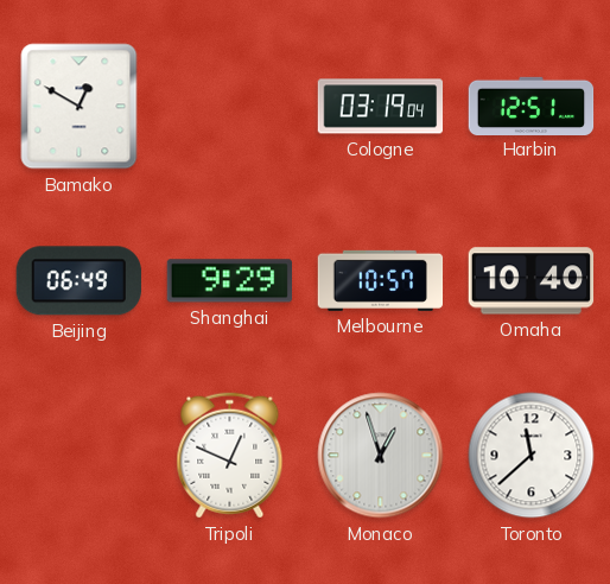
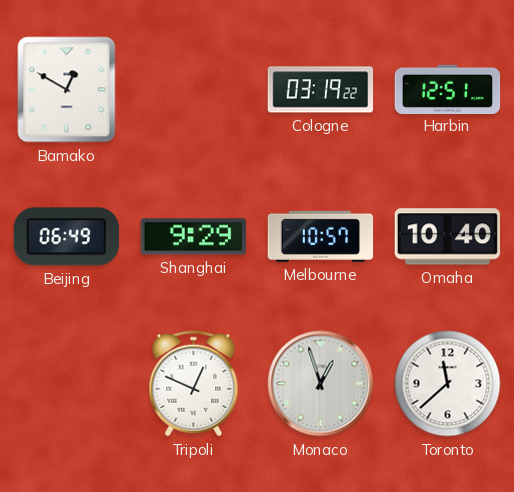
Cologne: 03:19:04 -> 03:19:22 (321, 90)
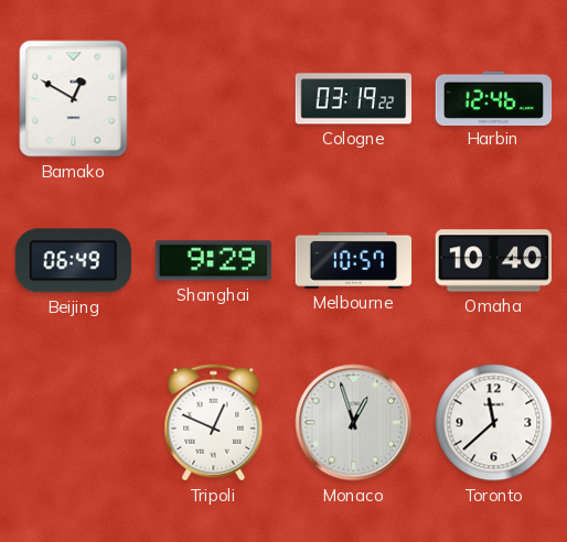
Harbin: 12:51 -> 12:46 (494, 98)
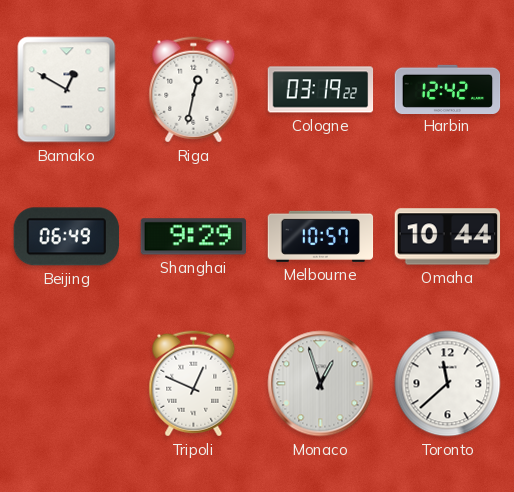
Riga: none -> 12:32 (194, 90)
Harbin: 12:46 -> 12:42 (448, 89)
Omaha: 10:40 -> 10:44 (448, 237)
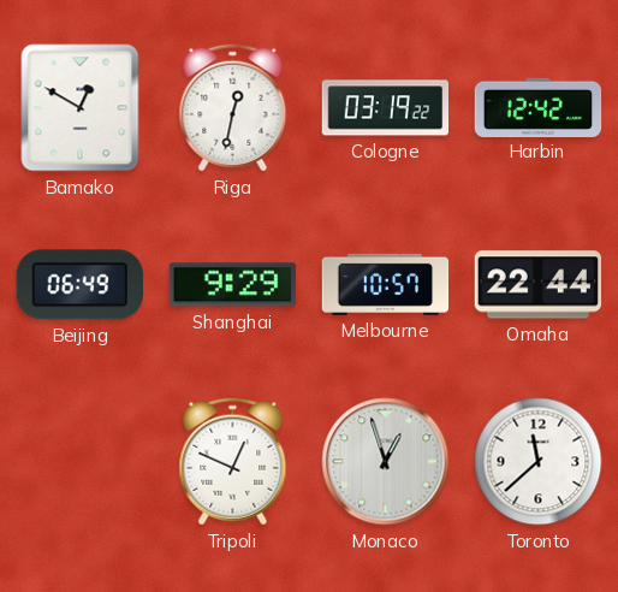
Omaha: 10:44 -> 22:44 (539, 285)
